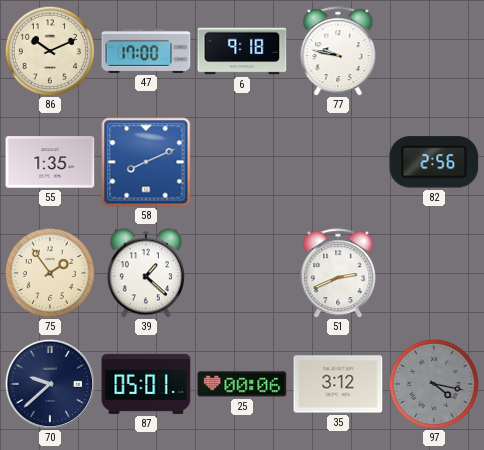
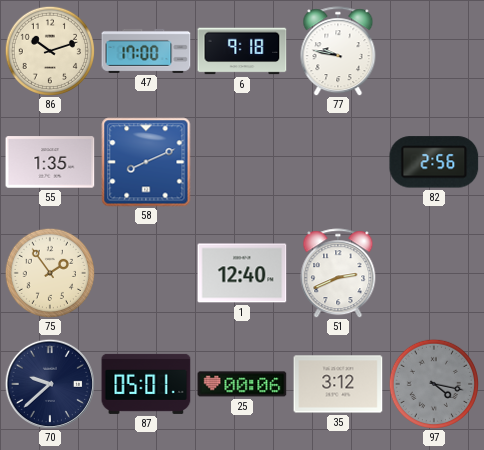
86: 10:11 -> 10:12 (49, 50)
39: 1:22 -> none (146, 273)
1: none -> 12:40 (242, 273)
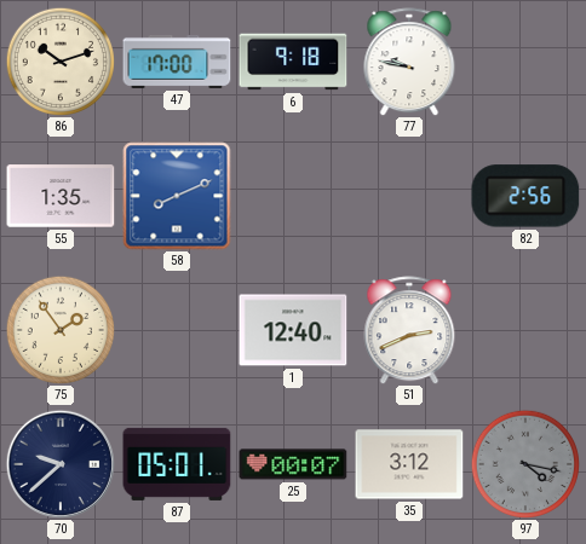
25: 00:06 -> 00:07 (293, 464)
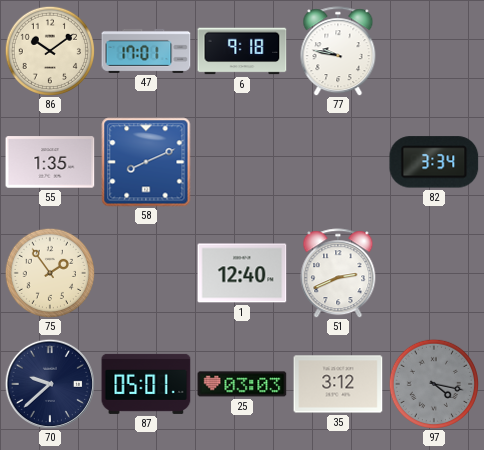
86: 10:12 -> 10:09 (49, 50)
47: 17:00 -> 17:01 (146, 51)
82: 2:56 -> 3:34 (434, 162)
25: 00:07 -> 03:03 (242, 384)
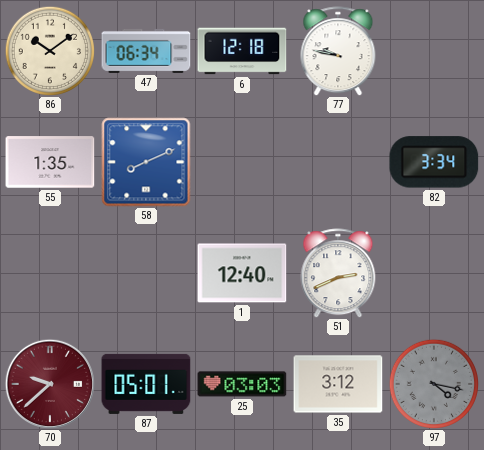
47: 17:01 -> 06:34 (146, 51)
6: 9:18 -> 12:18 (242, 51)
75: 1:54 -> none (49, 272)
70 dial: navy -> burgundy (49, 383)
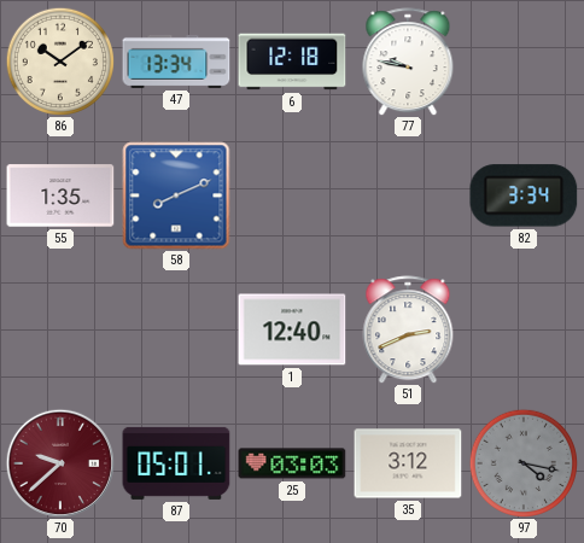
47: 06:34 -> 13:34 (176, 62)
